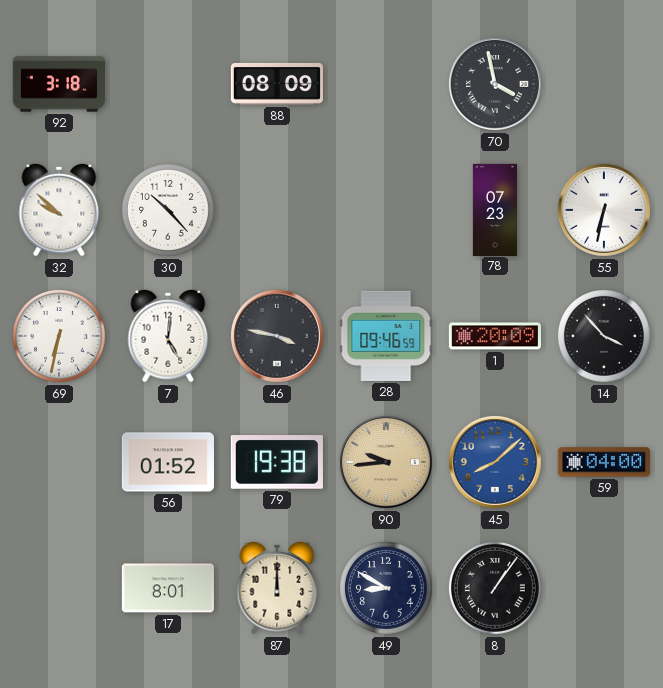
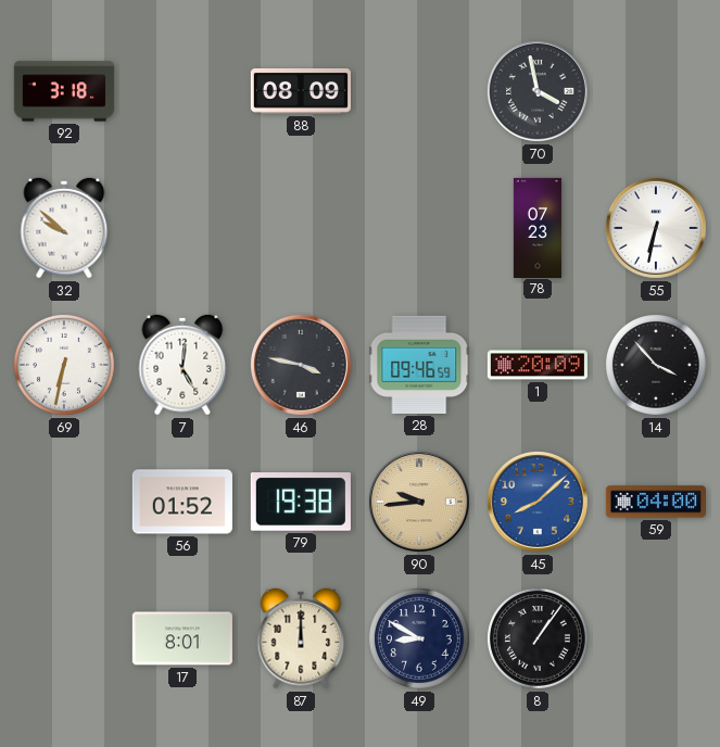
30: 10:23 -> none (168, 210)
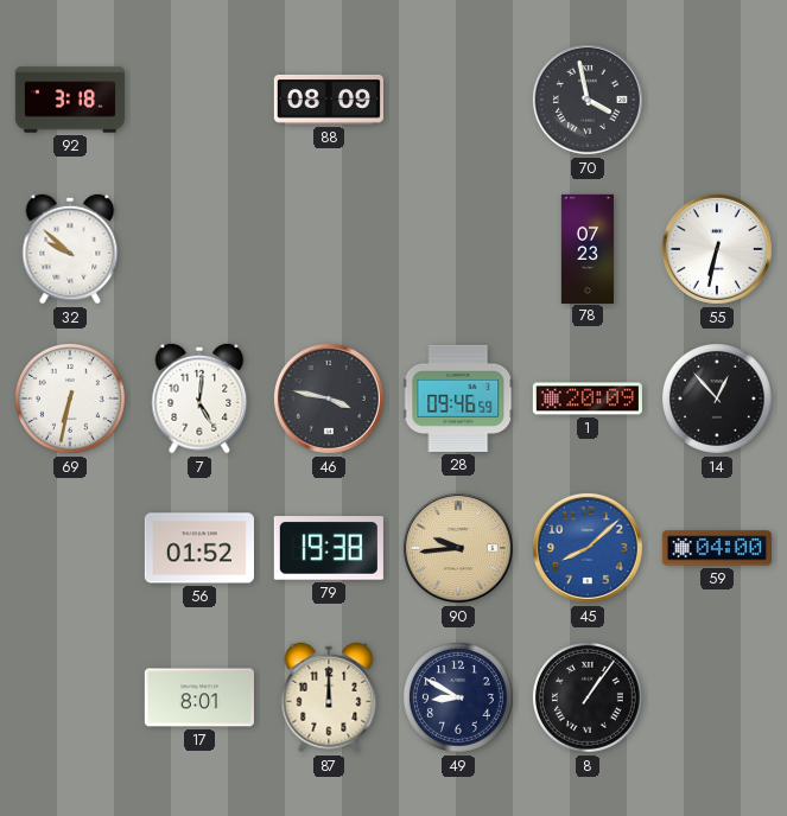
14: 3:53 -> 12:53 (717, 399)
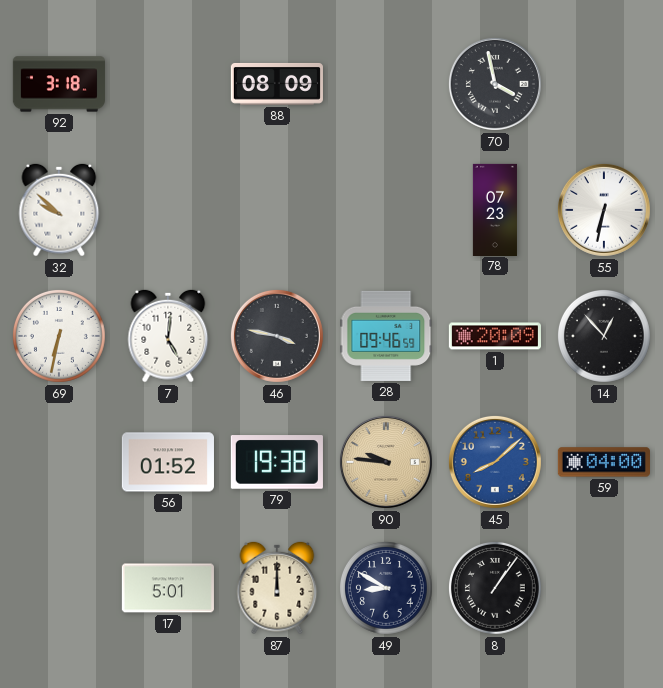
90: 9:44 -> 9:46 (386, 462)
17: 8:01 -> 5:01 (168, 588)
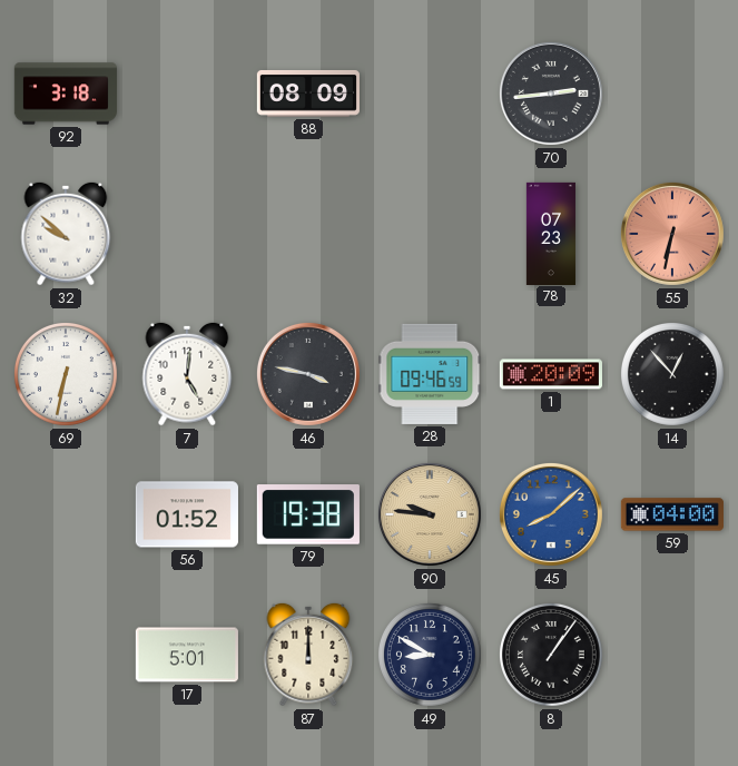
70: 3:58 -> 2:44 (551, 94)
55 dial: white -> salmon (672, 234)
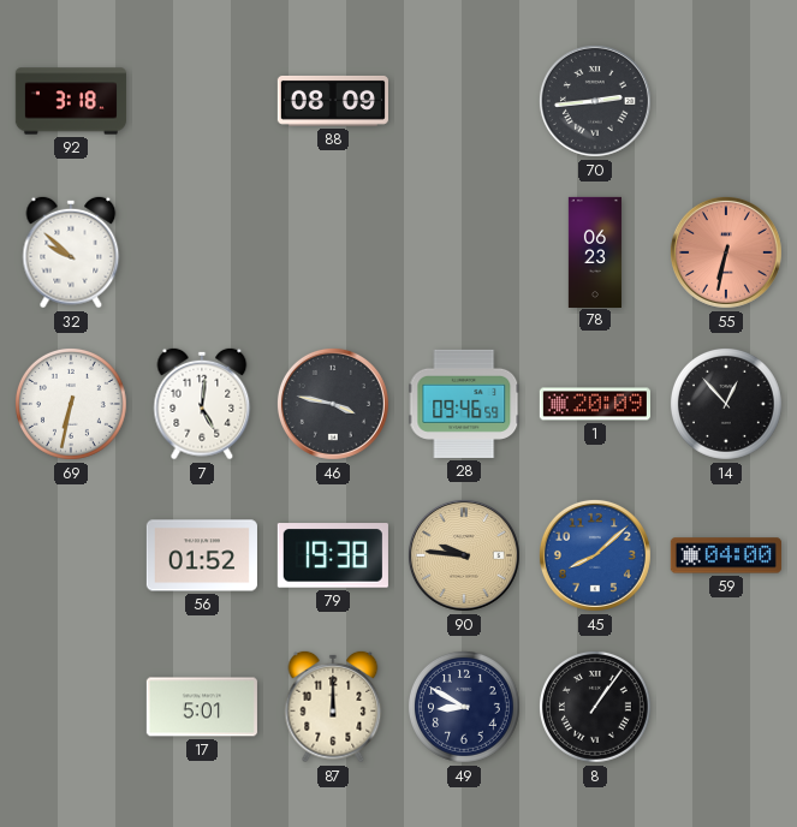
78: 07:23 -> 06:23 (595, 251)
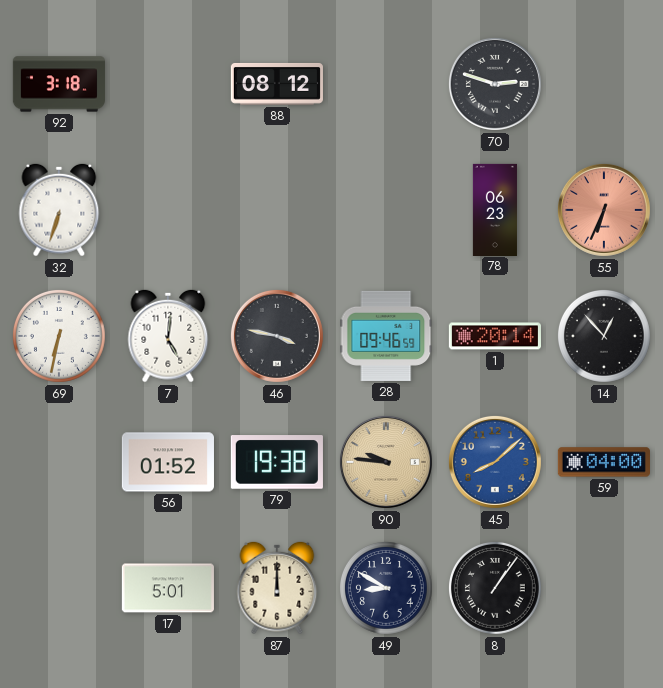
88: 08:09 -> 08:12 (277, 84)
70: 2:44 -> 2:48 (495, 84)
32: 9:52 -> 6:33 (59, 210)
55: 6:32 -> 6:34 (604, 210)
1: 20:09 -> 20:14 (495, 336)
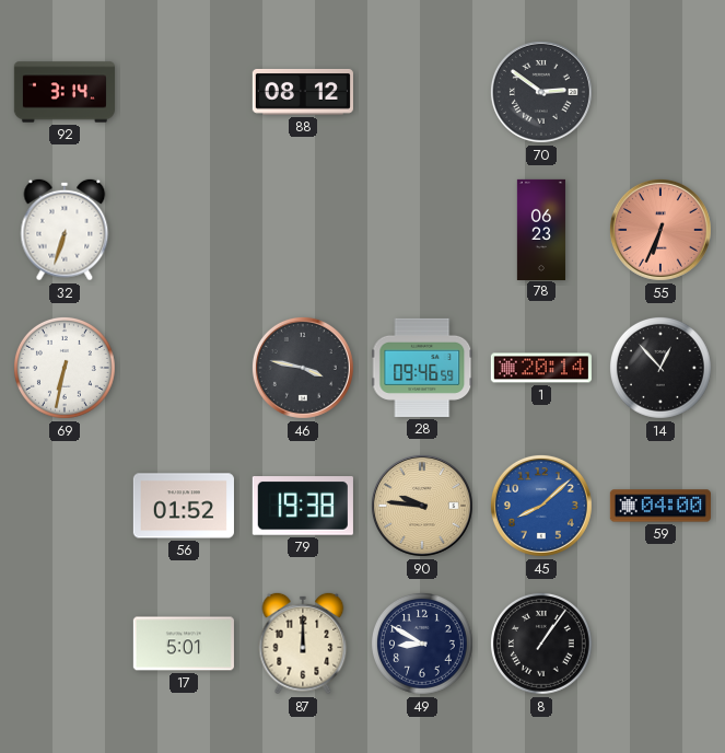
92: 3:18 -> 3:14 (65, 92)
70: 2:48 -> 2:51 (541, 92)
7: 5:01 -> none (168, 336)
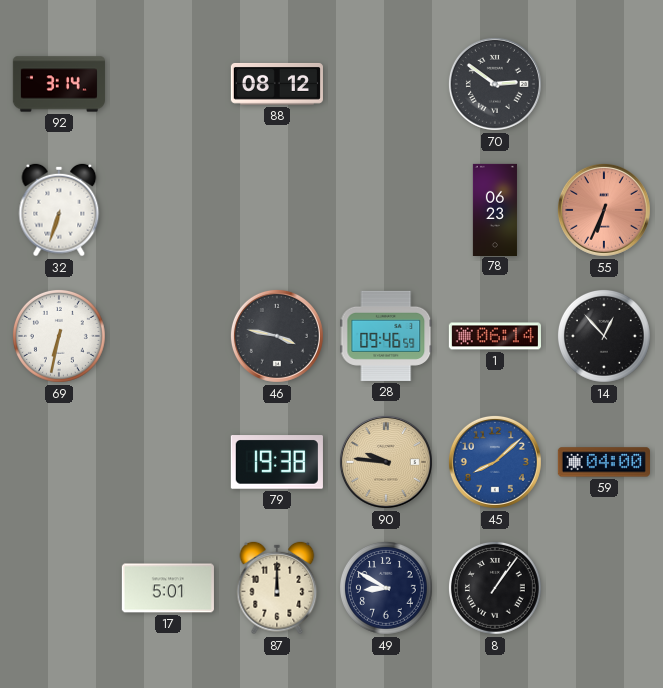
1: 20:14 -> 06:14 (495, 336)
56: 01:52 -> none (184, 506)
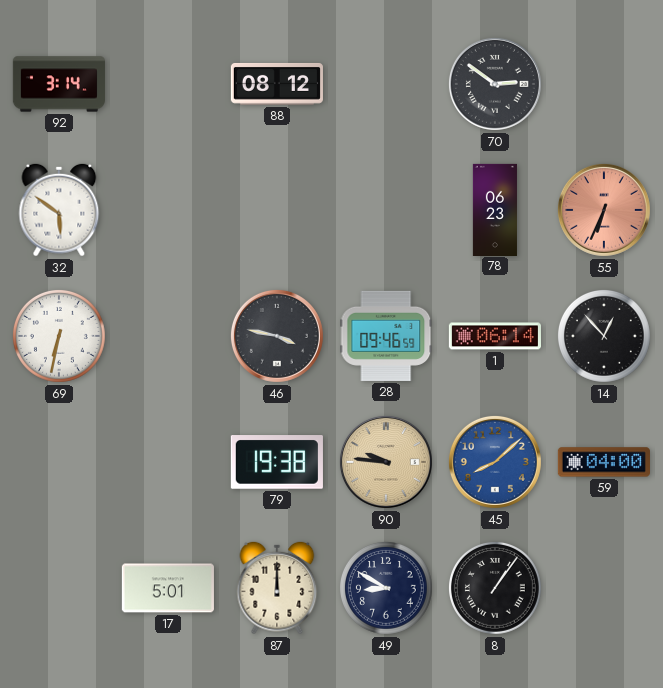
32: 6:33 -> 5:51 (59, 210)
